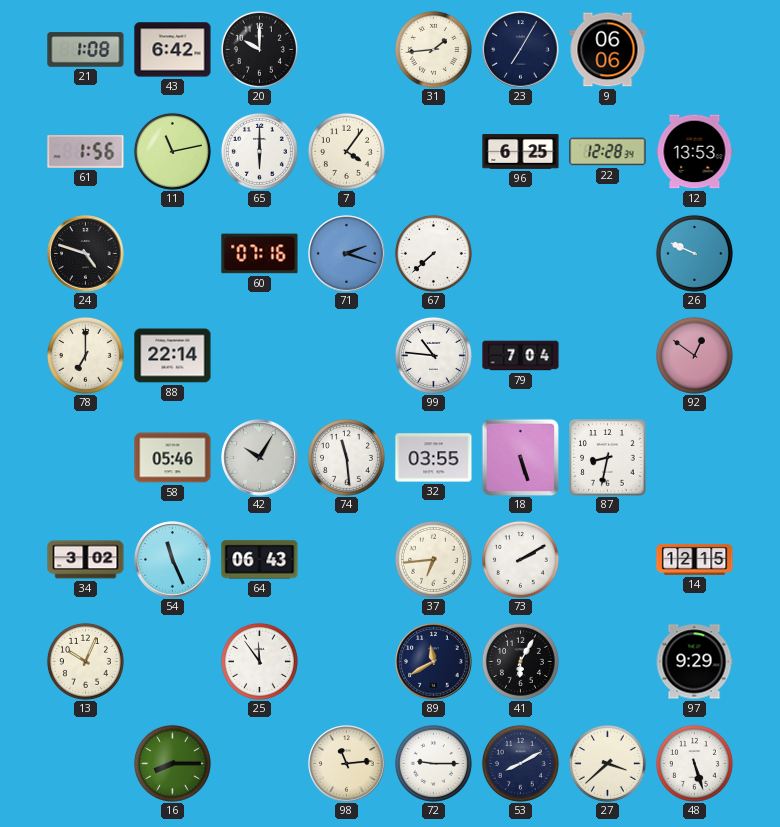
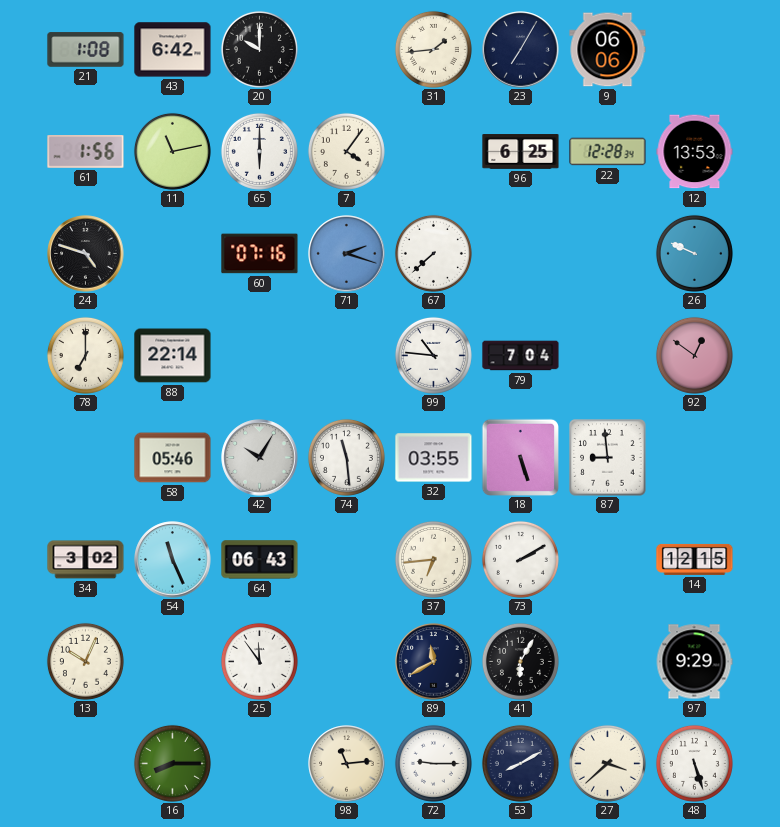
87: 8:32 -> 8:59 (608, 458)
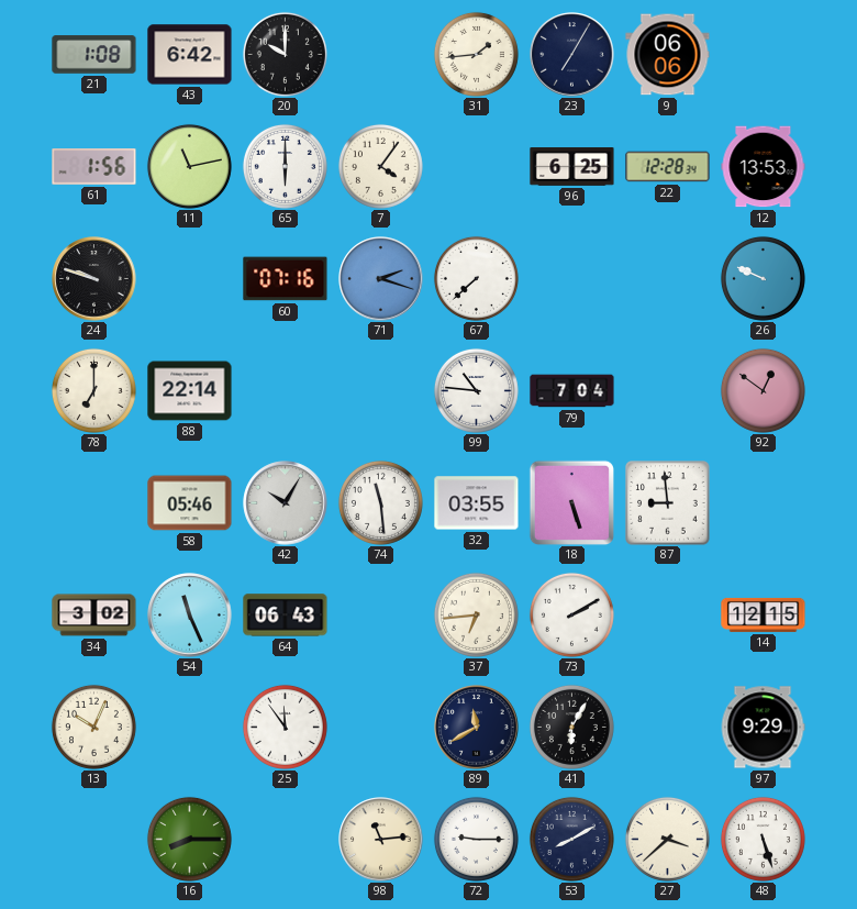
24: 4:48 -> 9:48 (94, 279)
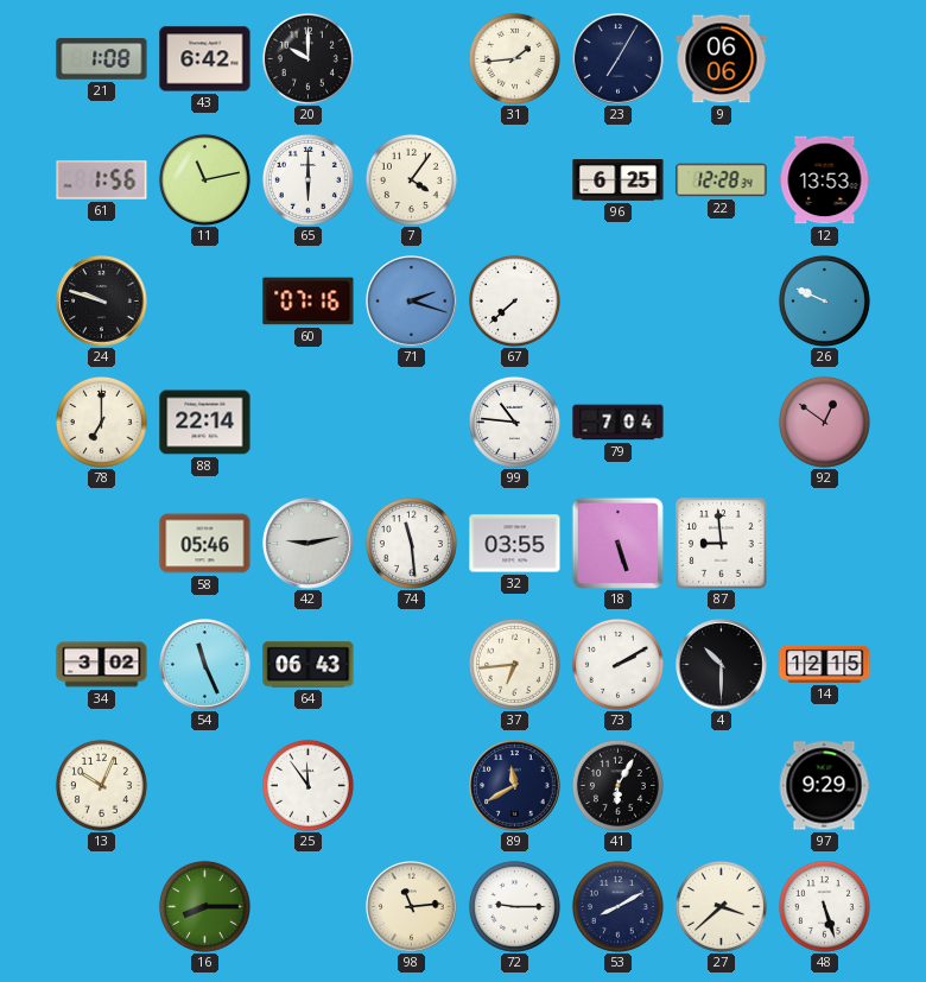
42: 10:05 -> 9:13 (309, 544)
4: none -> 10:30 (722, 665)
